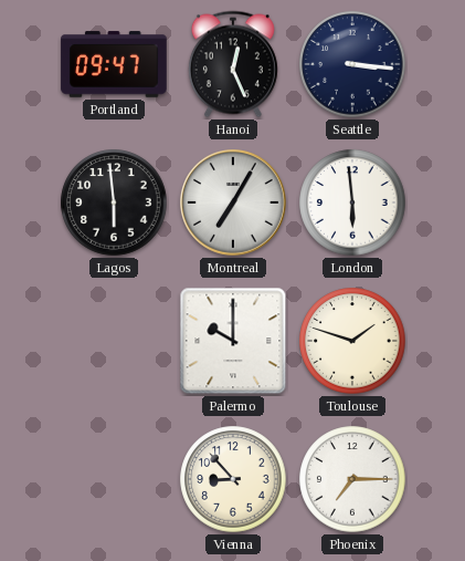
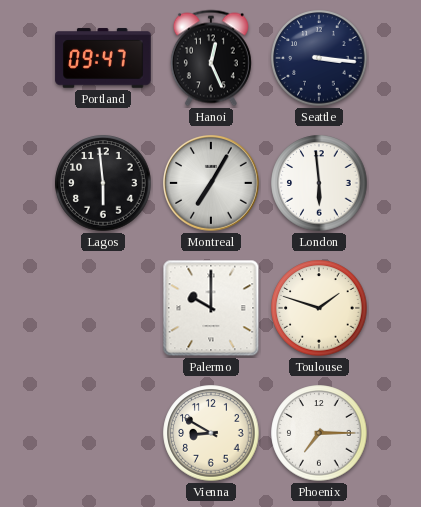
Vienna: 8:53 -> 8:50 (211, 433)
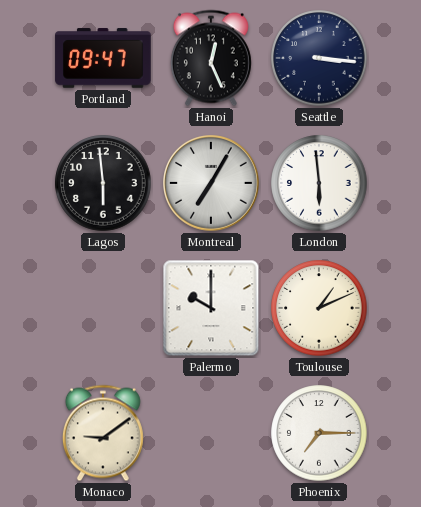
Toulouse: 1:48 -> 1:11 (319, 308)
Monaco: none -> 9:09 (103, 433)
Vienna: 8:50 -> none (211, 433)
